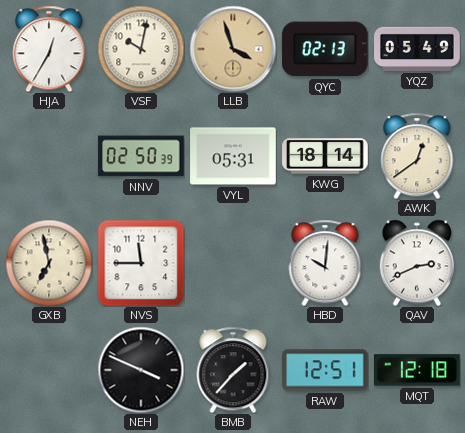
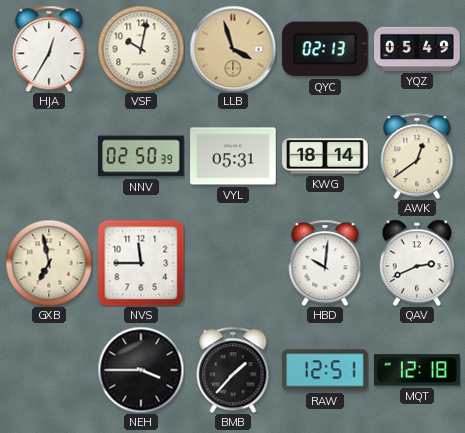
NEH: 3:49 -> 3:45 (141, 370)
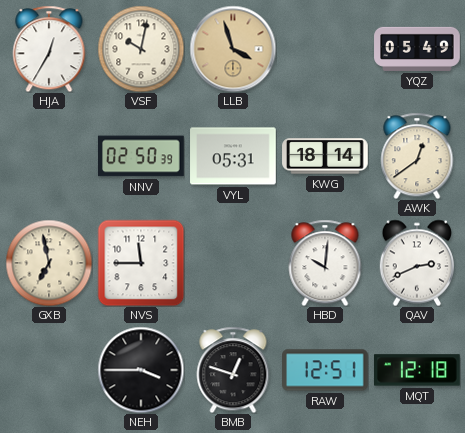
QYC: 02:13 -> none (325, 49)
BMB: 1:37 -> 12:48 (233, 370)
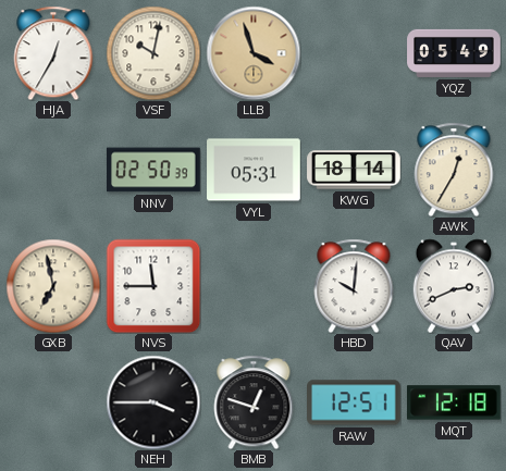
AWK: 12:39 -> 12:35 (454, 170)
